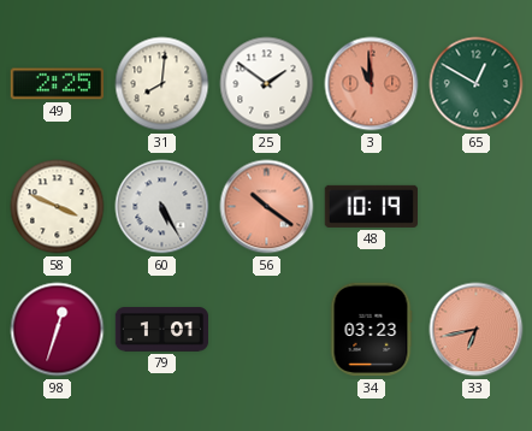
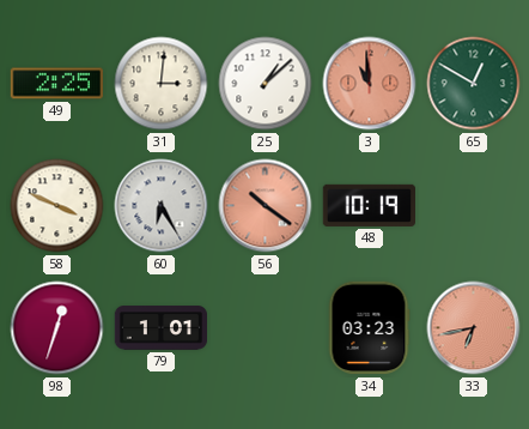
31: 8:01 -> 3:01 (162, 84)
25: 1:51 -> 1:08 (266, 84)
60: 5:25 -> 6:25 (162, 206)
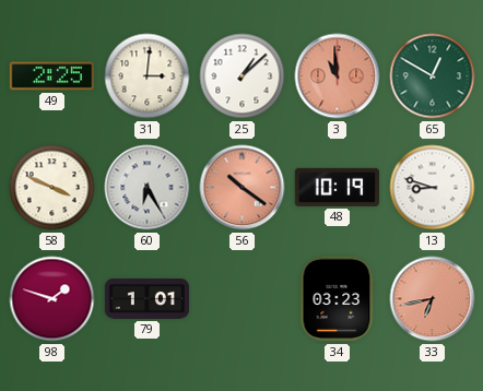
13: none -> 8:48 (433, 188)
98: 12:33 -> 1:48 (52, 299)
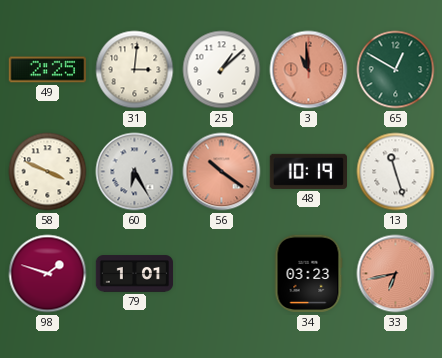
13: 8:48 -> 11:27 (396, 172)
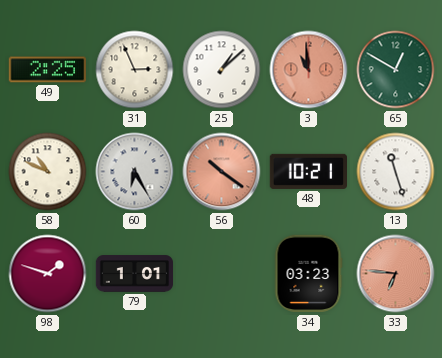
31: 3:01 -> 2:56 (135, 70)
58: 3:49 -> 10:49 (48, 172)
48: 10:19 -> 10:21 (308, 171)
33: 6:43 -> 6:46 (396, 274)
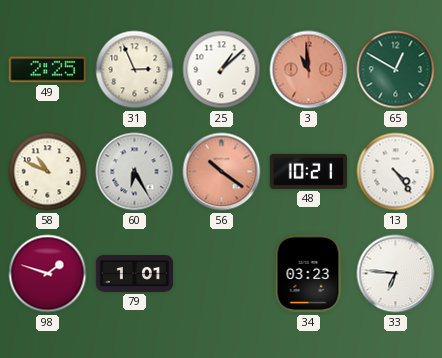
13: 11:27 -> 4:24 (396, 172)
33 dial: salmon -> white (396, 274)
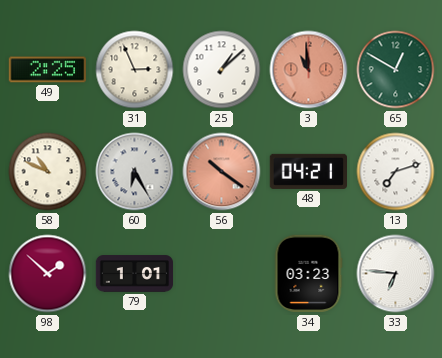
48: 10:21 -> 04:21 (308, 171)
13: 4:24 -> 7:12 (396, 172)
98: 1:48 -> 1:52 (48, 274)
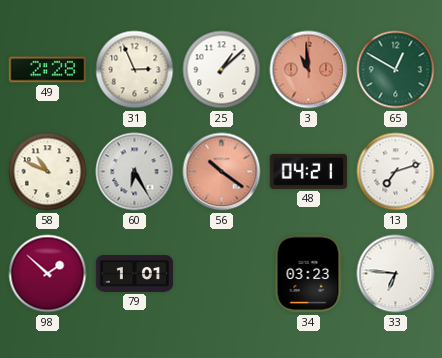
49: 2:25 -> 2:28 (48, 70)
